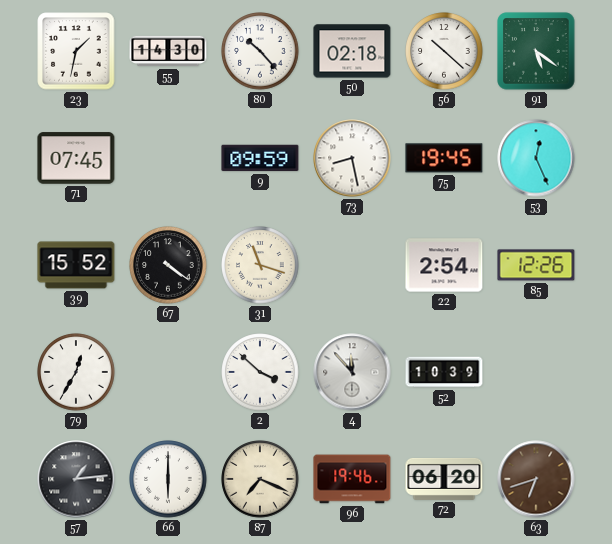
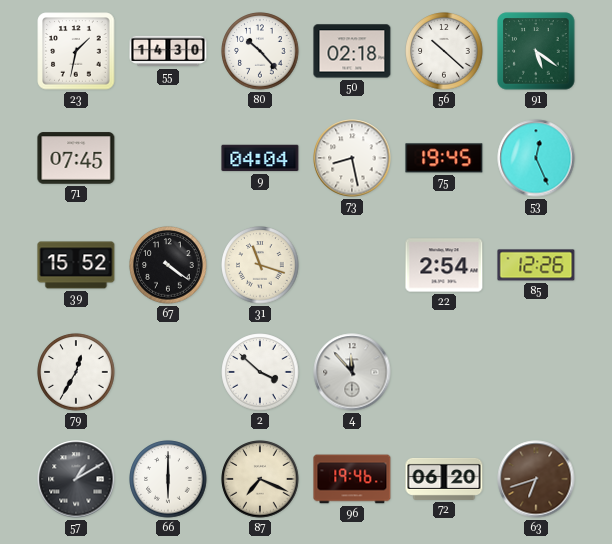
9: 09:59 -> 04:04 (260, 158)
52: 10:39 -> none (444, 372)
57: 1:14 -> 1:10 (76, 479)
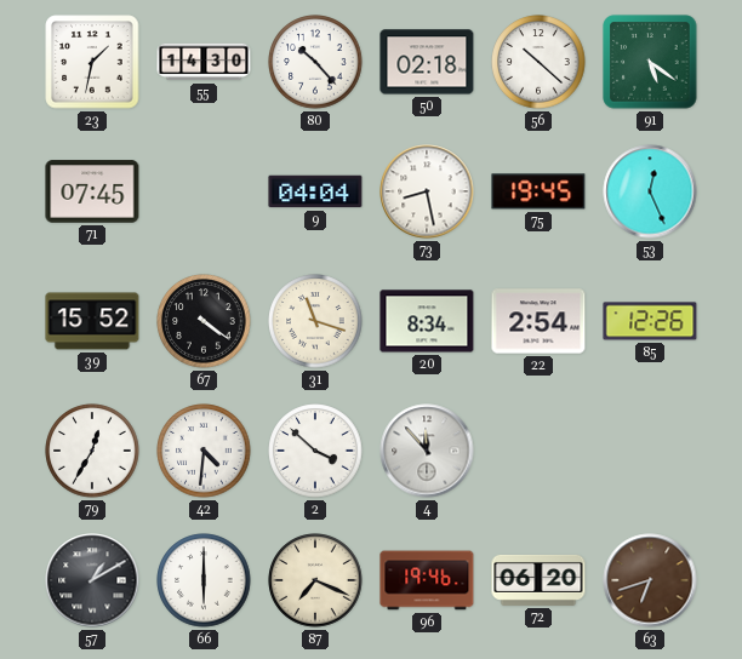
20: none -> 8:34 (427, 321)
42: none -> 4:31 (204, 451)
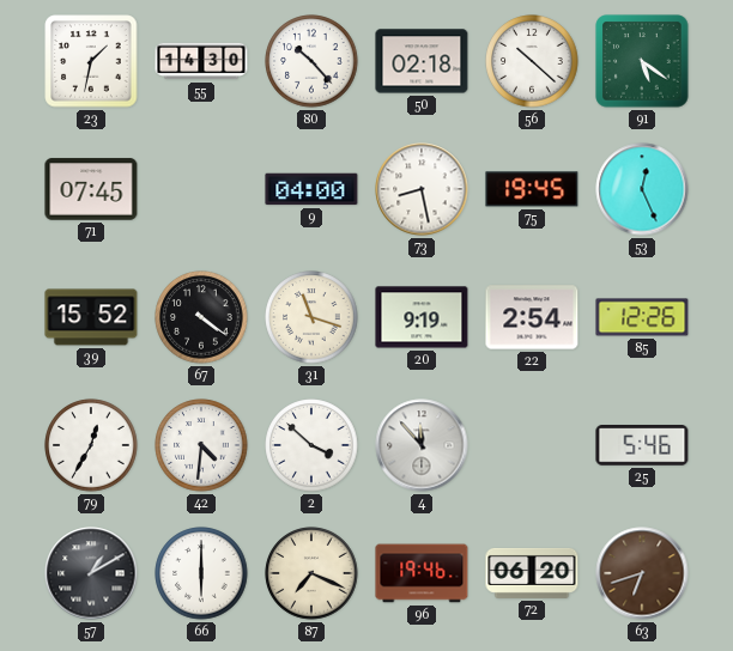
9: 04:04 -> 04:00 (311, 189)
20: 8:34 -> 9:19 (422, 317)
25: none -> 5:46 (642, 446)
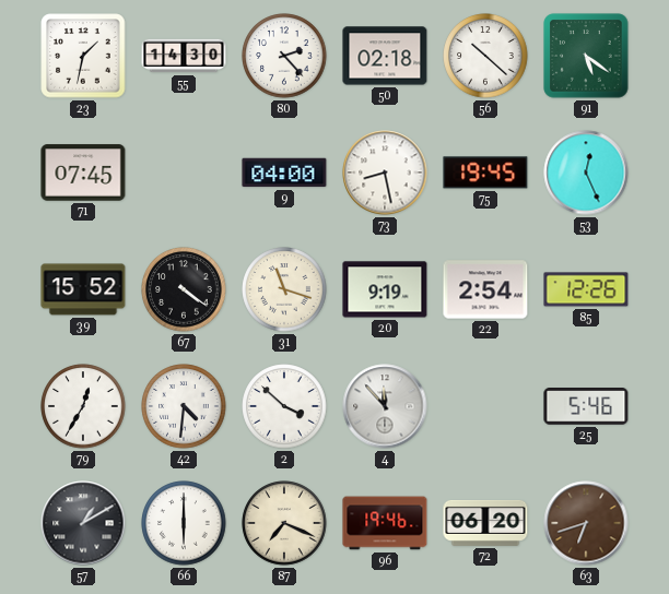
80: 10:23 -> 2:23 (284, 56)
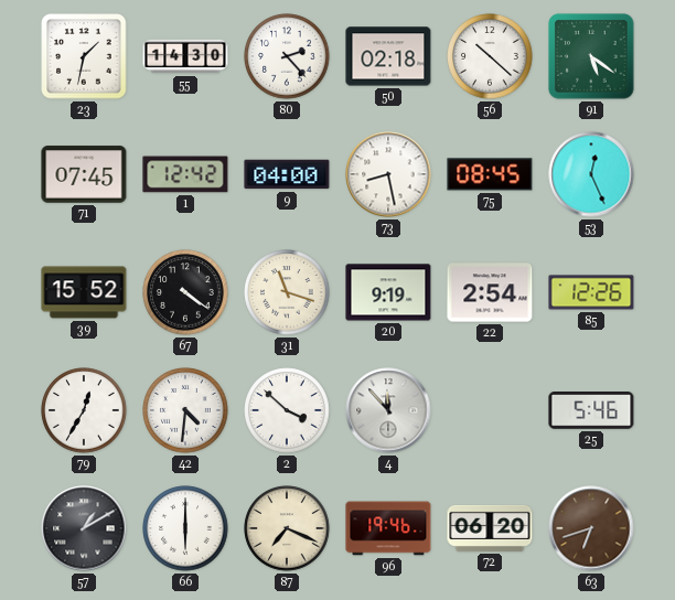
1: none -> 12:42 (185, 174)
75: 19:45 -> 08:45 (490, 174)
